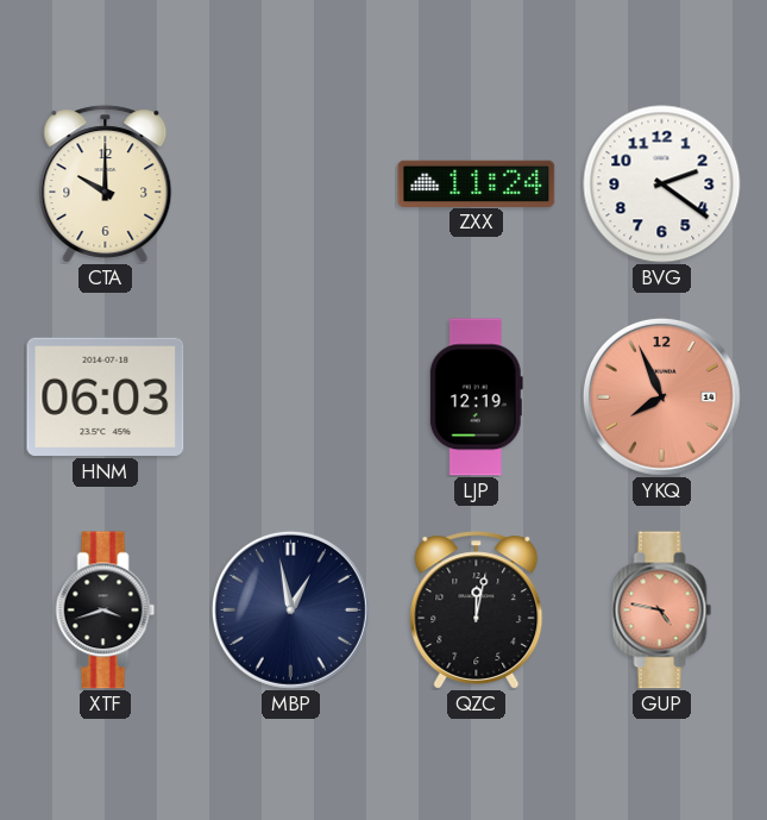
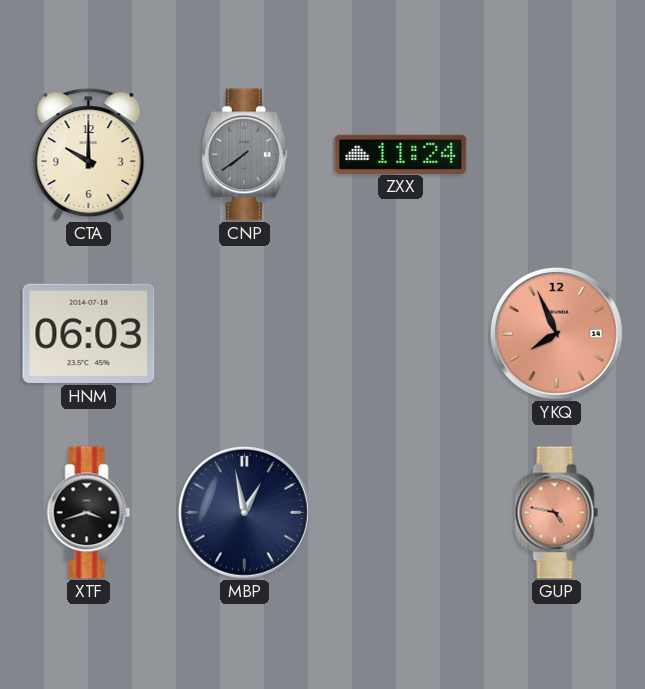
CNP: none -> 7:39 (244, 155)
BVG: 2:21 -> none (662, 184)
LJP: 12:19 -> none (476, 398)
QZC: 12:02 -> none (477, 611)
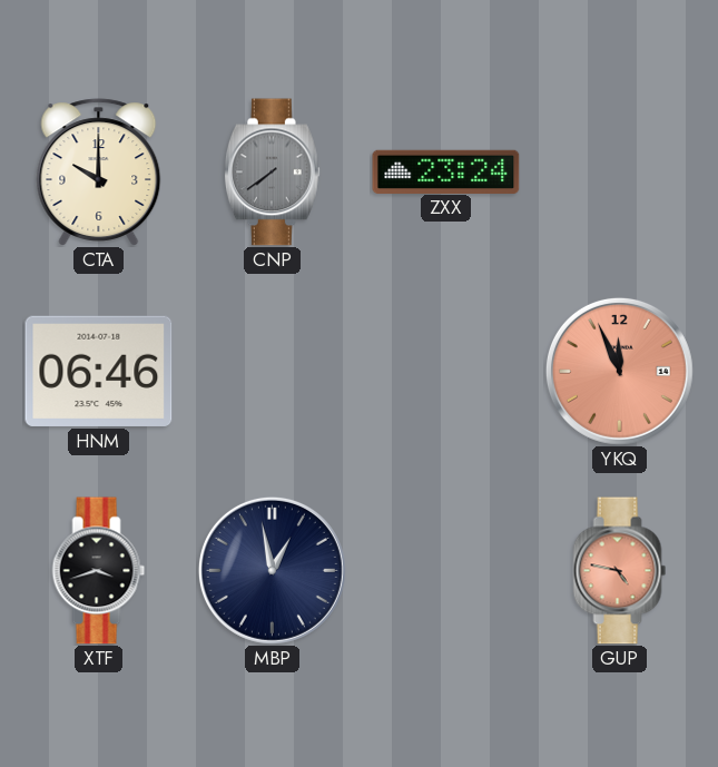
ZXX: 11:24 -> 23:24 (446, 171)
HNM: 06:03 -> 06:46 (99, 371)
YKQ: 7:56 -> 11:56 (619, 371)
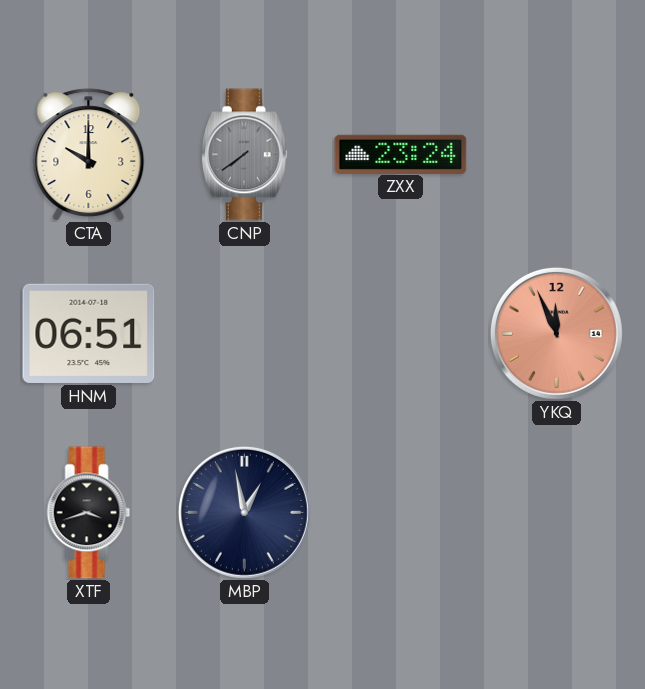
HNM: 06:46 -> 06:51 (89, 333)
GUP: 4:47 -> none (620, 571)
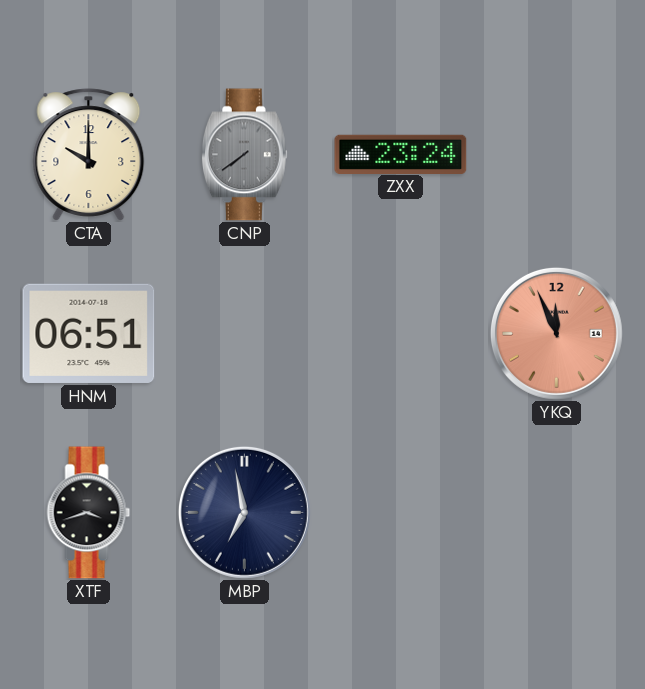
MBP: 12:58 -> 6:58 (244, 512)
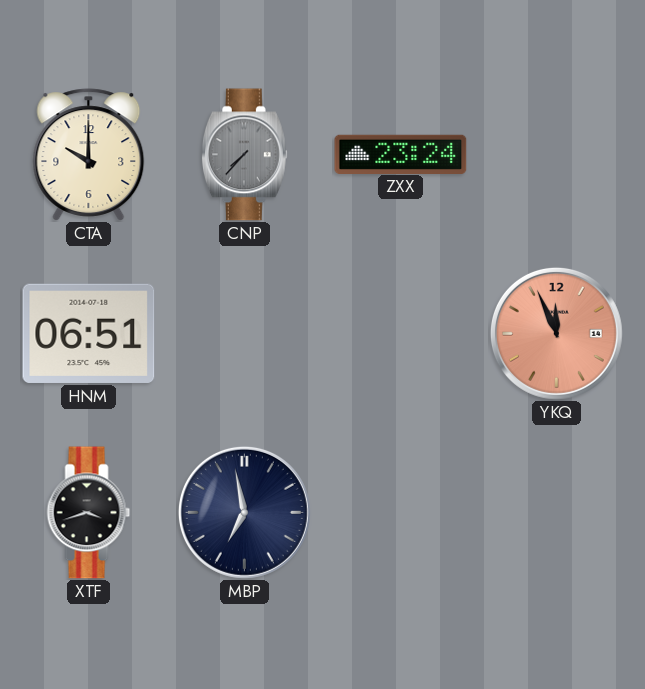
CNP: 7:39 -> 7:37 (244, 155)
